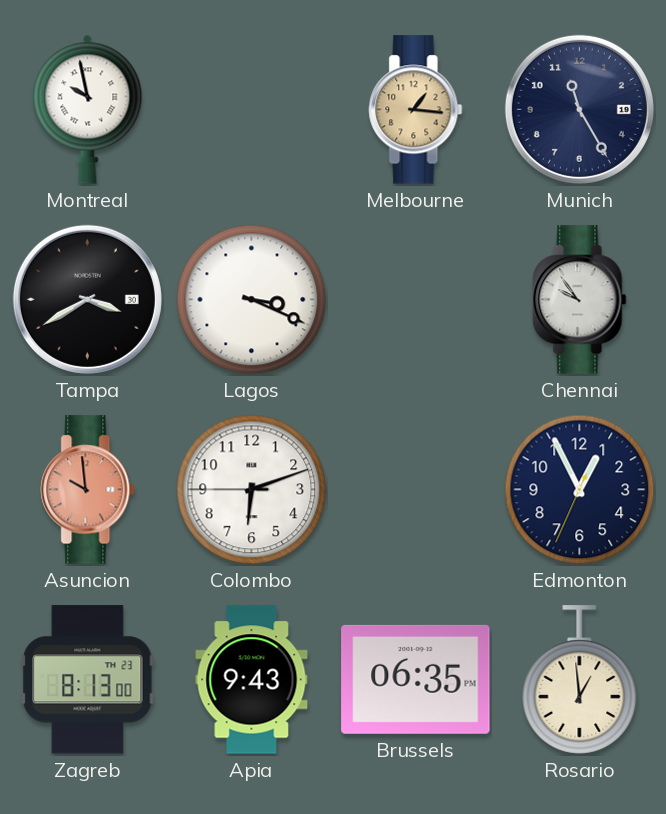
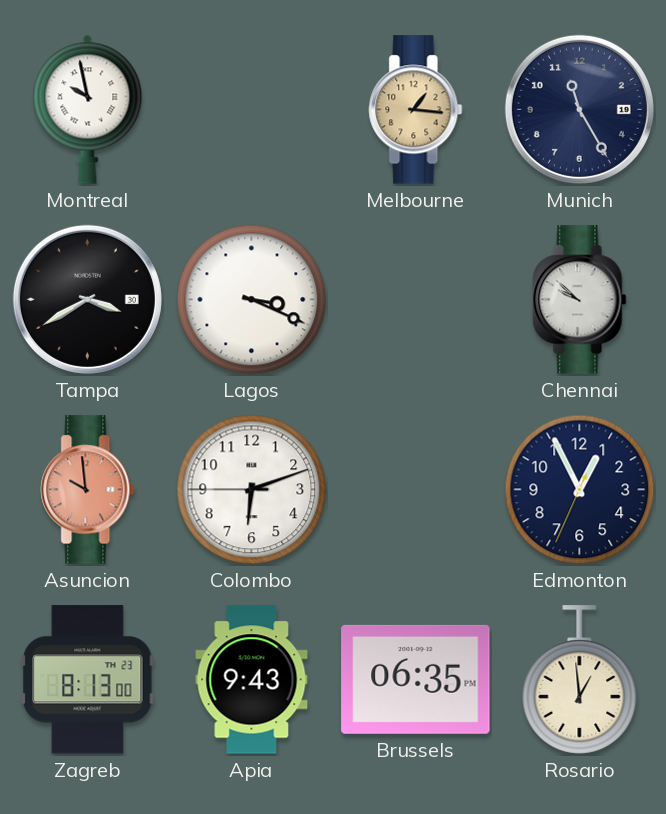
Chennai: 9:54 -> 9:52 (580, 300)
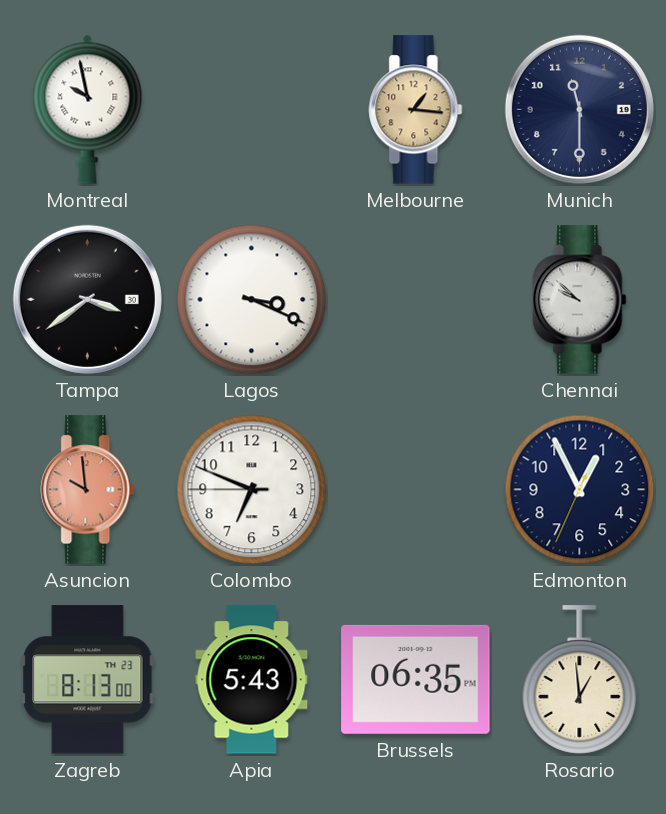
Munich: 11:25 -> 11:30 (579, 109)
Tampa: 3:40 -> 3:39 (87, 299)
Colombo: 6:11 -> 6:48 (252, 490)
Apia: 9:43 -> 5:43 (252, 680)
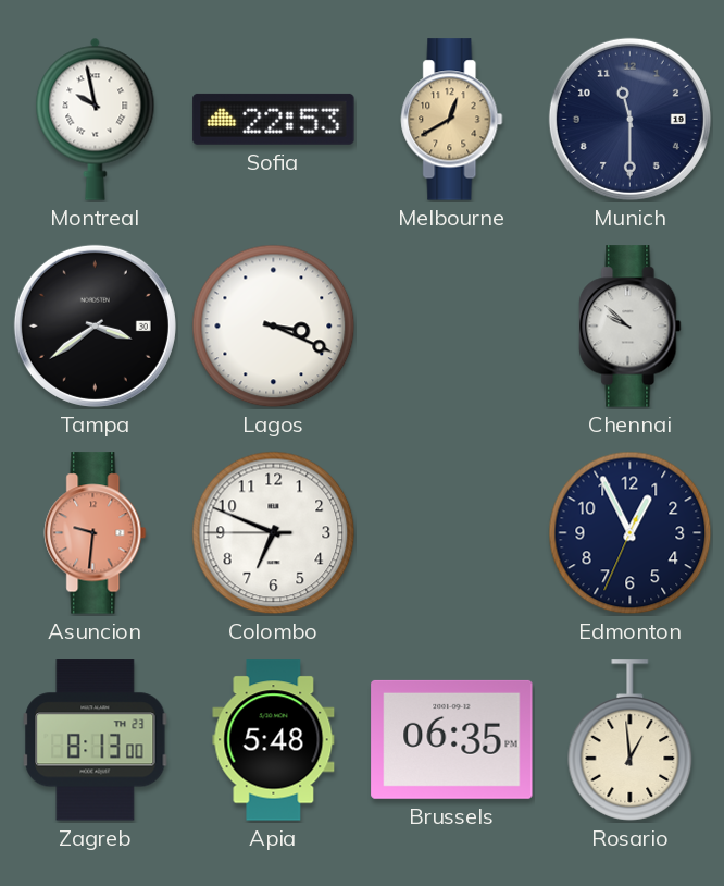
Sofia: none -> 22:53 (274, 119)
Melbourne: 1:16 -> 12:40 (452, 120)
Asuncion: 9:59 -> 9:31 (96, 533)
Apia: 5:43 -> 5:48 (274, 740)
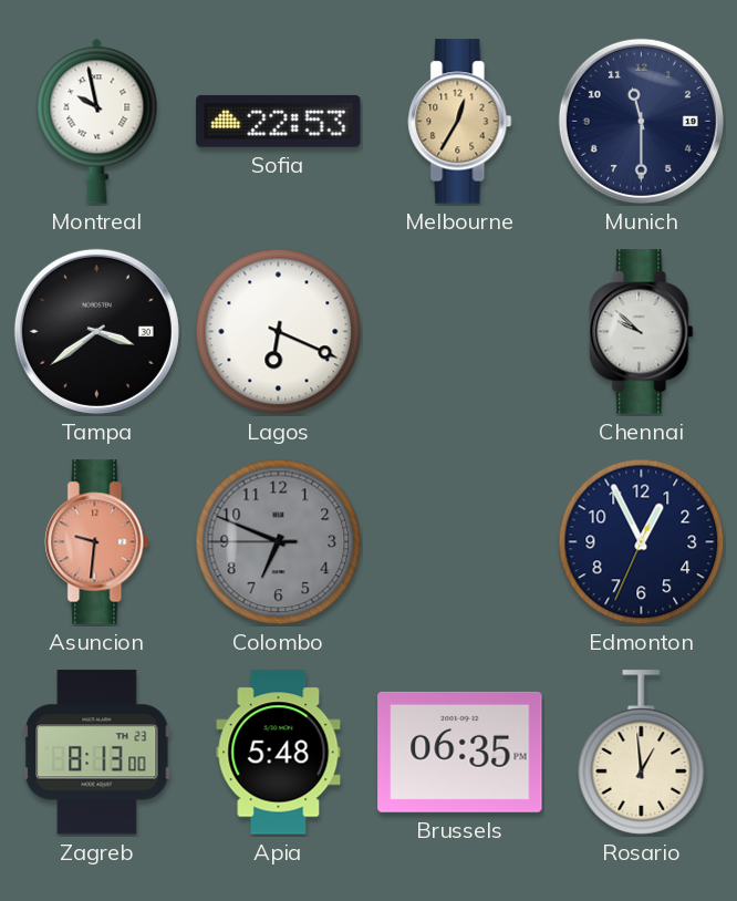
Melbourne: 12:40 -> 12:35 (460, 122)
Lagos: 3:19 -> 6:19 (279, 332)
Colombo dial: white -> grey (279, 542)
